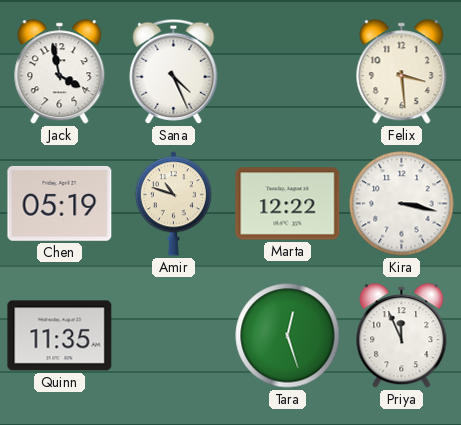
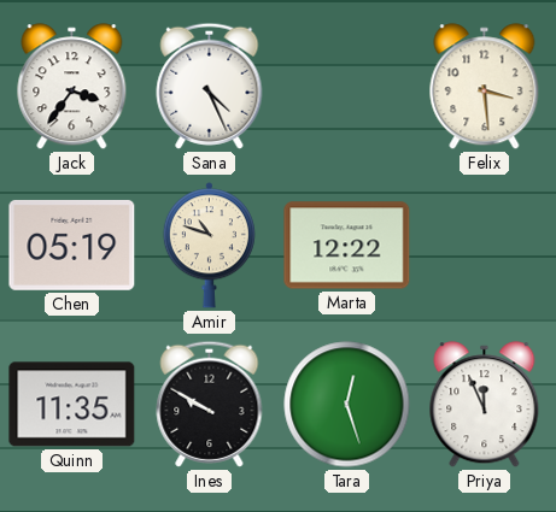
Jack: 3:58 -> 3:36 (72, 87)
Kira: 3:17 -> none (402, 204)
Ines: none -> 9:50 (210, 404)
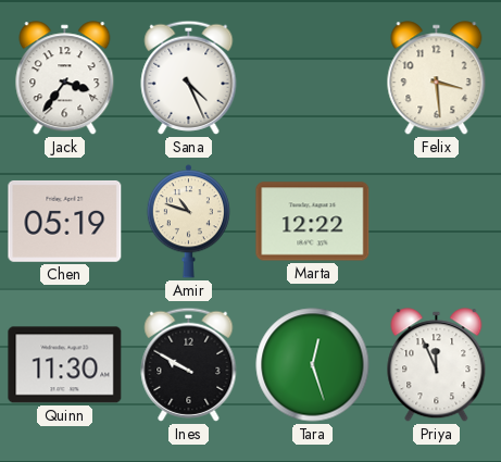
Quinn: 11:35 -> 11:30 (65, 365)
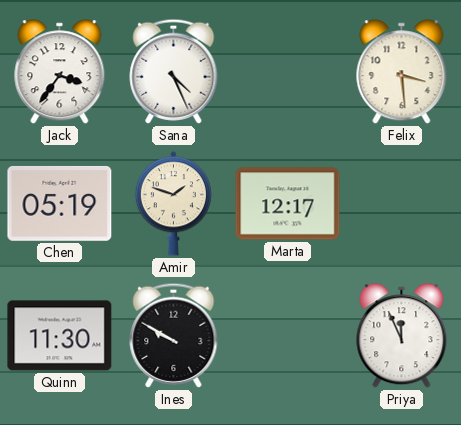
Amir: 10:48 -> 1:48 (173, 204)
Marta: 12:22 -> 12:17 (288, 204)
Tara: 12:27 -> none (313, 365)
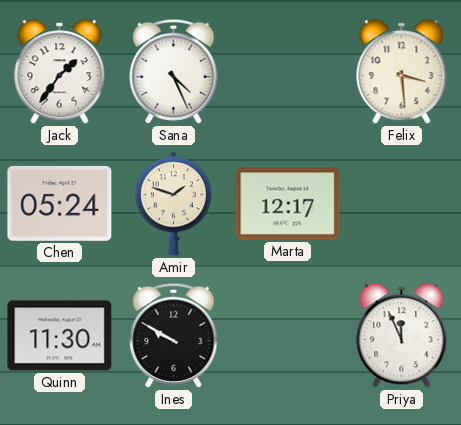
Jack: 3:36 -> 1:36 (60, 72)
Chen: 05:19 -> 05:24 (60, 203)
